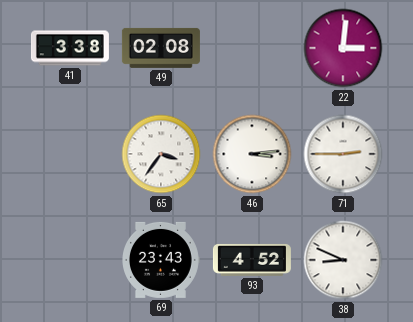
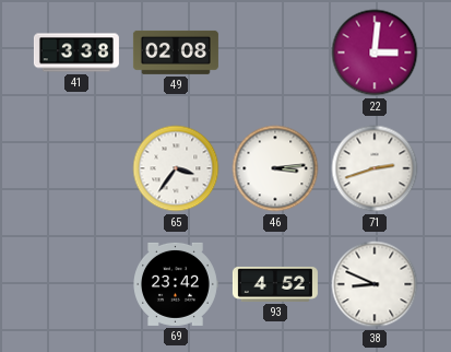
71: 2:45 -> 2:42 (375, 168)
69: 23:43 -> 23:42 (176, 284)
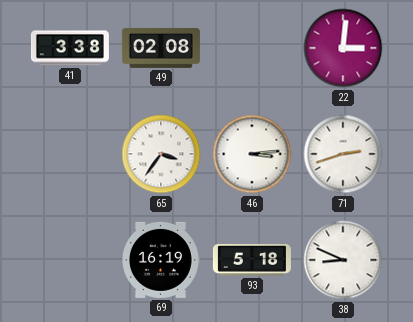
69: 23:42 -> 16:19 (161, 260)
93: 4:52 -> 5:18 (252, 260)
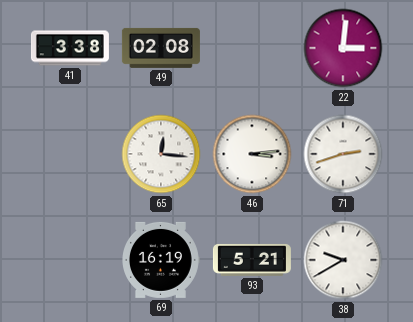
65: 3:36 -> 12:16 (161, 154)
93: 5:18 -> 5:21 (252, 260)
38: 8:49 -> 9:40 (343, 260)
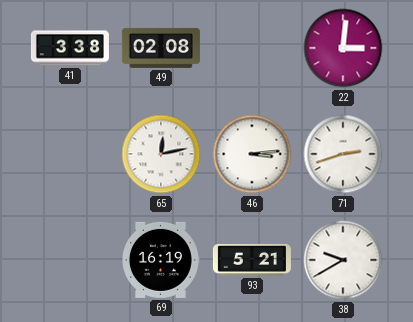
65: 12:16 -> 12:13 (161, 154)
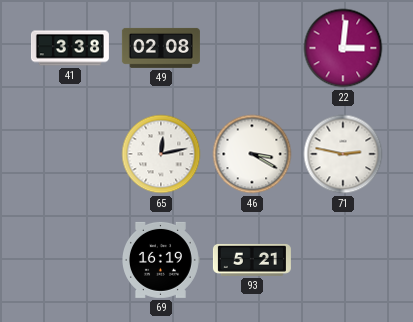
46: 3:14 -> 3:20 (252, 154)
71: 2:42 -> 2:47 (343, 154)
38: 9:40 -> none (343, 260)
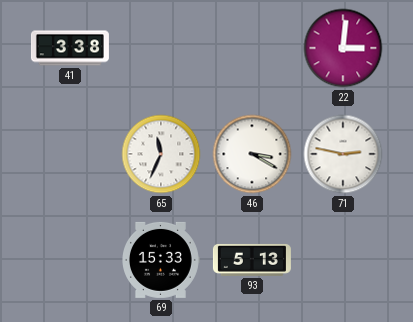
49: 02:08 -> none (161, 48)
65: 12:13 -> 11:34 (161, 154)
69: 16:19 -> 15:33 (161, 260)
93: 5:21 -> 5:13 (252, 260)
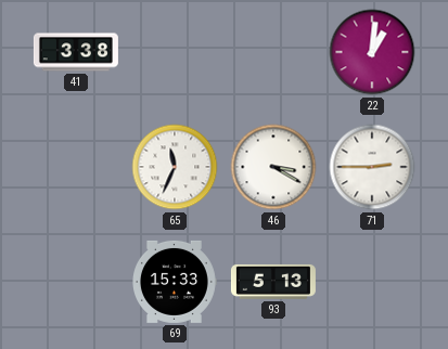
22: 3:01 -> 1:01 (372, 52)
71: 2:47 -> 2:45 (372, 167)
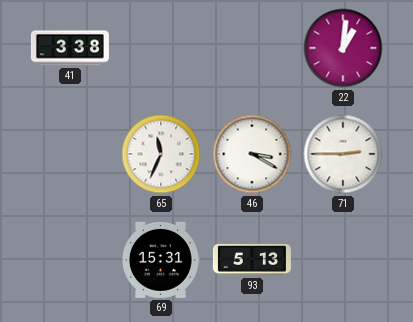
69: 15:33 -> 15:31 (161, 260)
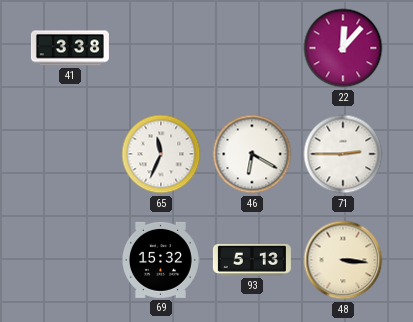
22: 1:01 -> 12:07 (343, 48)
46: 3:20 -> 6:20 (252, 154)
69: 15:31 -> 15:32 (161, 260)
48: none -> 3:16 (343, 260)
